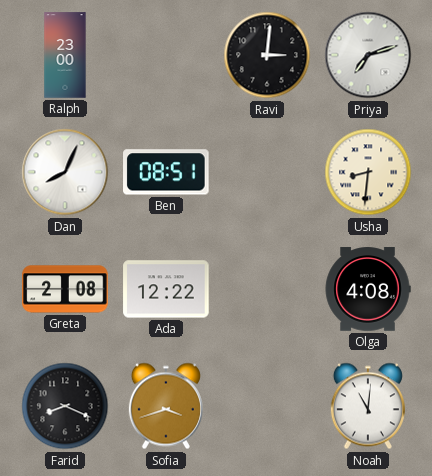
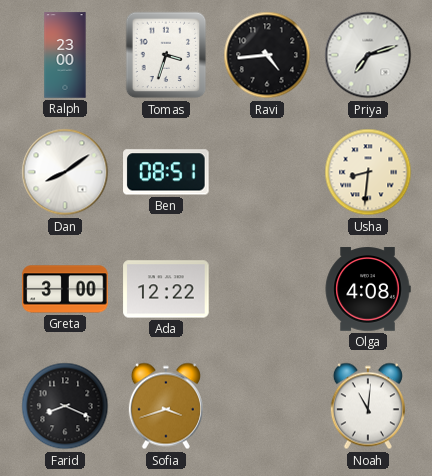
Tomas: none -> 3:33 (166, 55)
Ravi: 3:01 -> 4:44 (267, 55)
Dan: 8:04 -> 8:09 (65, 172)
Greta: 2:08 -> 3:00 (65, 289)
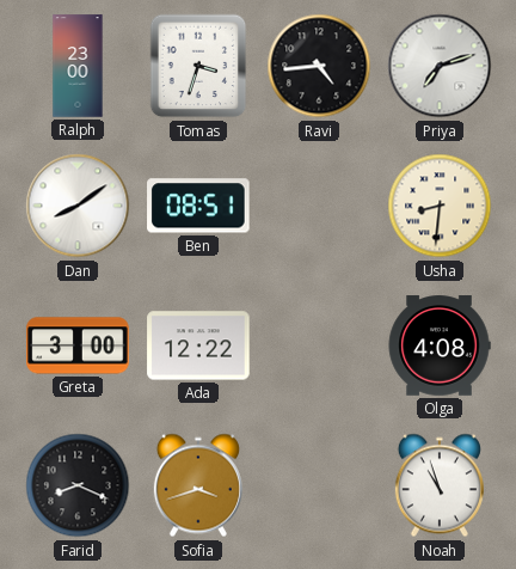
Noah: 11:01 -> 10:57 (440, 485)
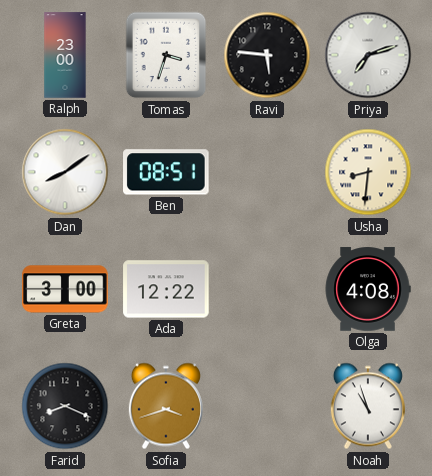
Ravi: 4:44 -> 5:46 (267, 55)
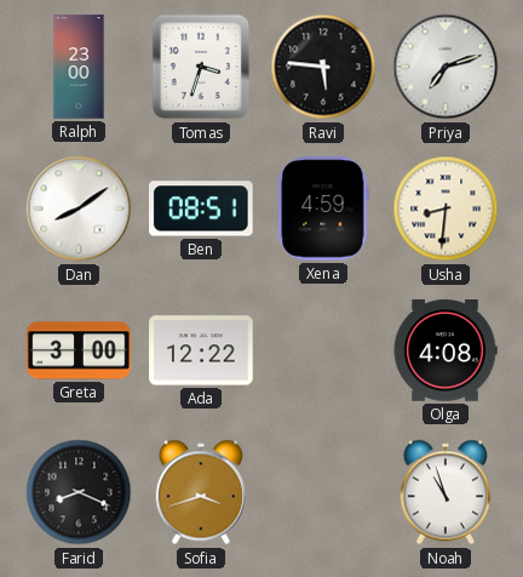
Xena: none -> 4:59 (323, 208)
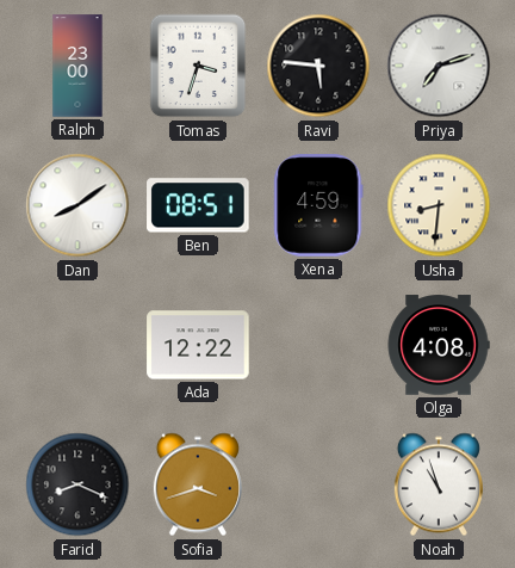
Greta: 3:00 -> none (79, 350)
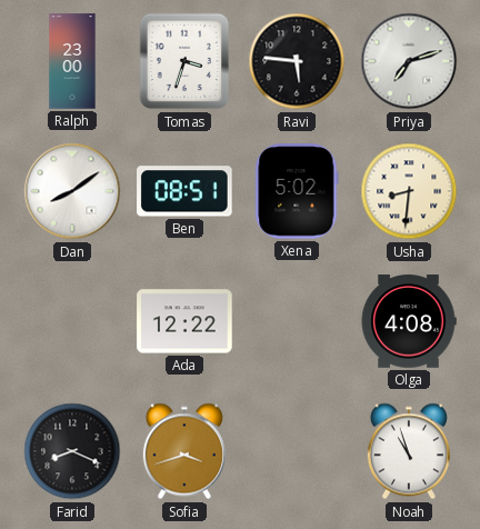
Xena: 4:59 -> 5:02 (297, 191)
